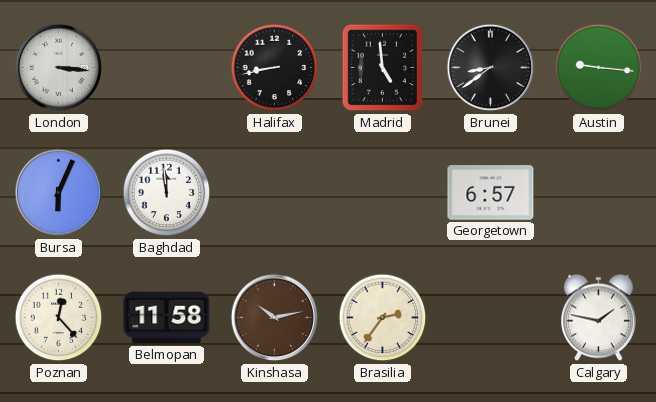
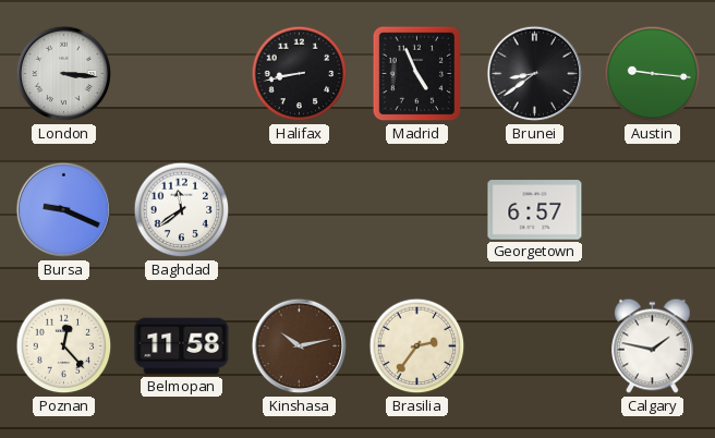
Madrid: 4:59 -> 4:56 (417, 74)
Bursa: 6:04 -> 9:19 (64, 210)
Baghdad: 11:59 -> 11:39 (182, 210)
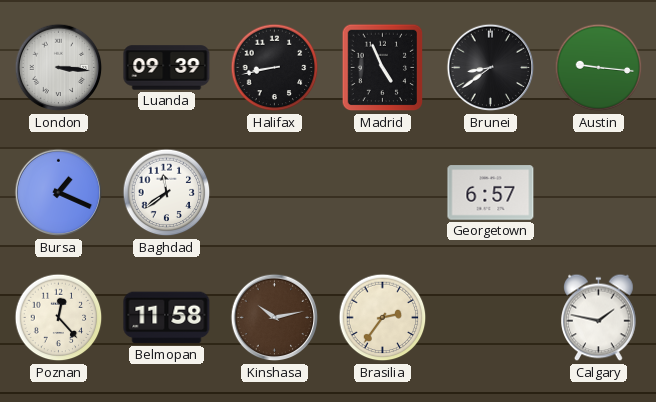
Luanda: none -> 09:39 (167, 68)
Bursa: 9:19 -> 1:19 (59, 193)
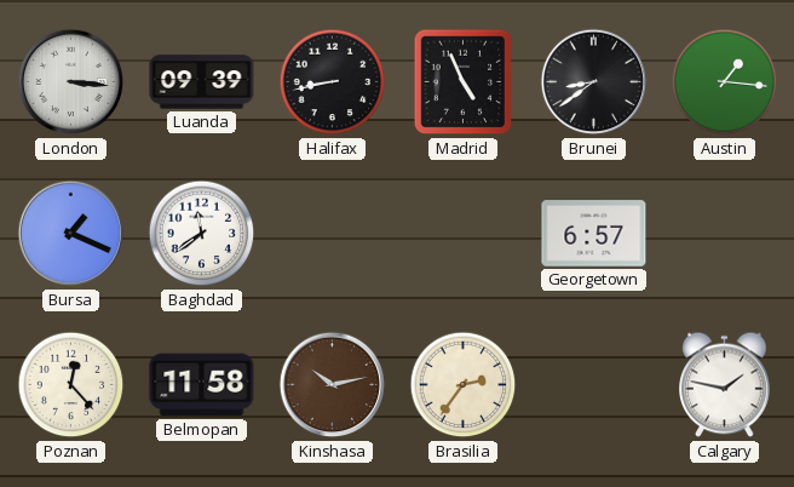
Austin: 9:16 -> 1:16 (725, 82)
